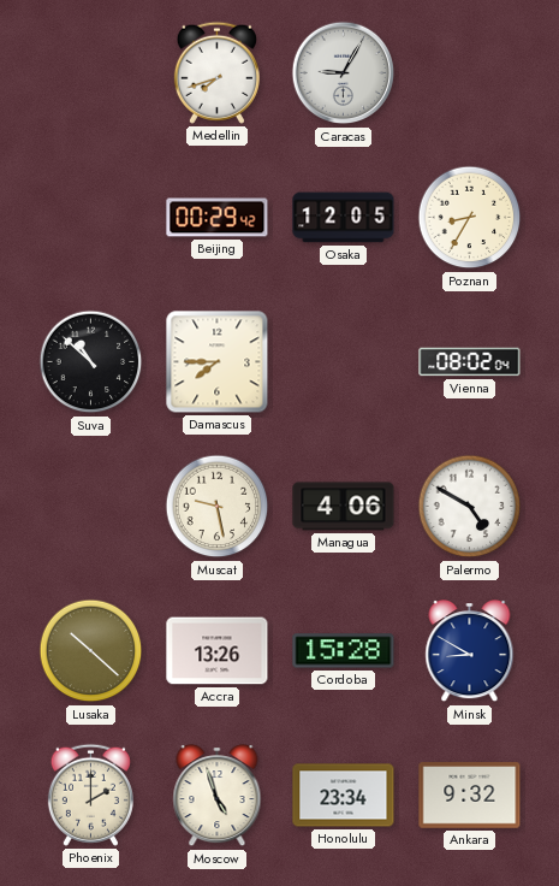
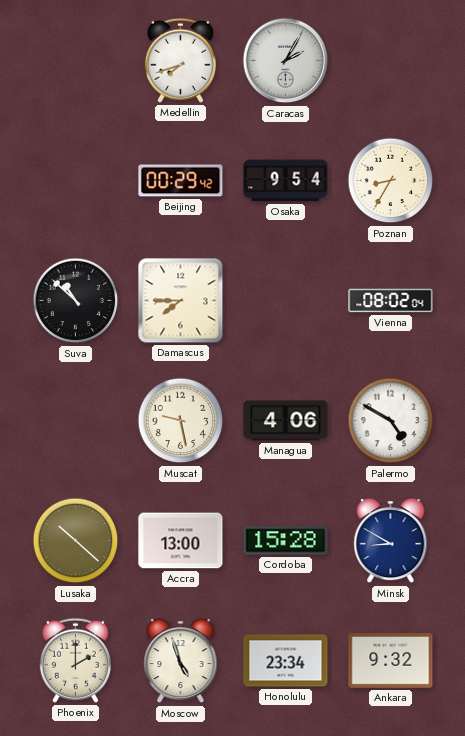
Caracas: 9:05 -> 2:05 (286, 61)
Osaka: 12:05 -> 9:54 (286, 181)
Accra: 13:26 -> 13:00 (181, 541)
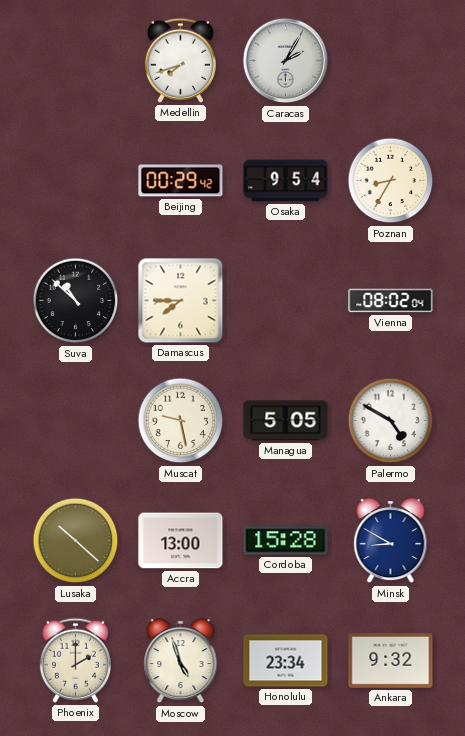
Managua: 4:06 -> 5:05 (286, 421)
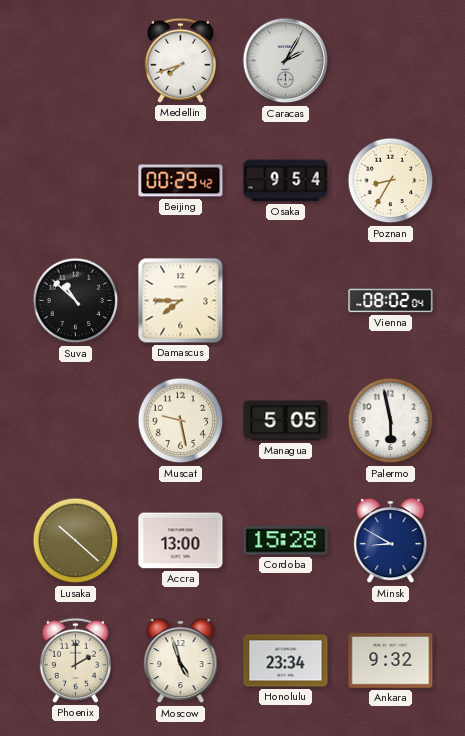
Palermo: 4:50 -> 5:58 (391, 421)
